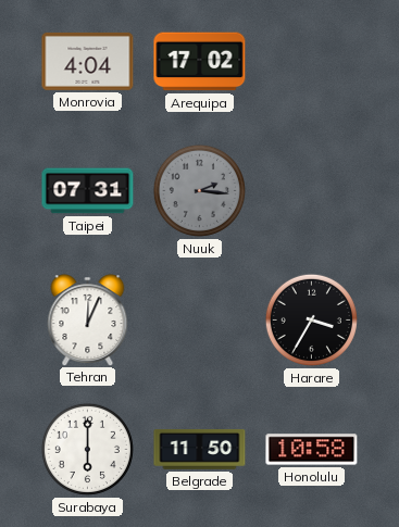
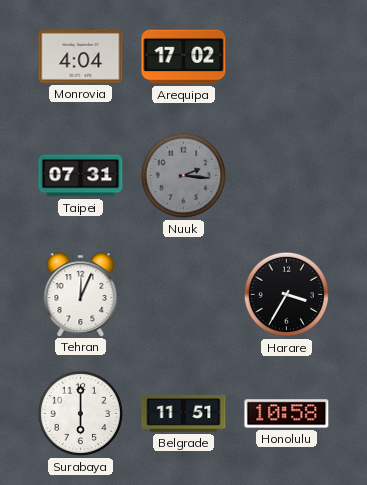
Belgrade: 11:50 -> 11:51 (184, 413)
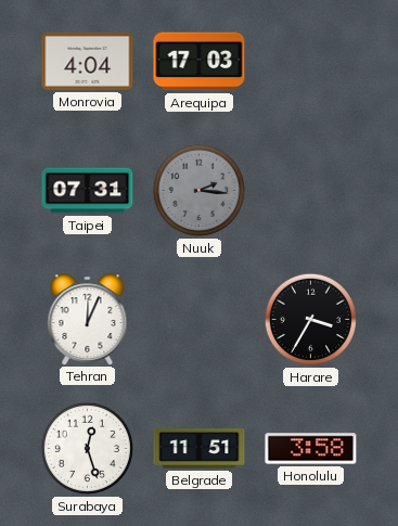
Arequipa: 17:02 -> 17:03 (200, 62)
Surabaya: 6:00 -> 12:27 (87, 448)
Honolulu: 10:58 -> 3:58 (311, 449)
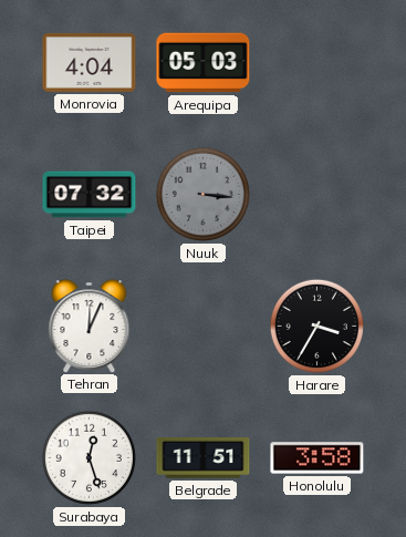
Arequipa: 17:03 -> 05:03 (204, 63)
Taipei: 07:31 -> 07:32 (90, 195)
Nuuk: 2:16 -> 3:16 (202, 194)
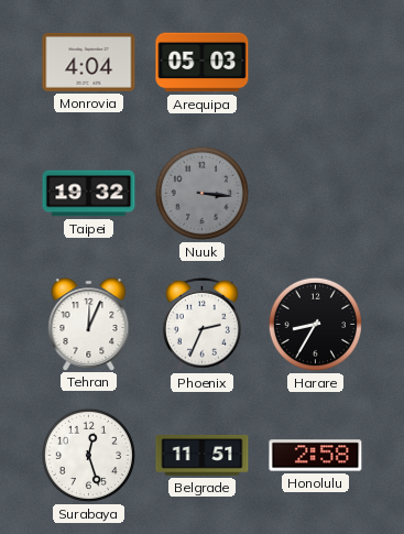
Taipei: 07:32 -> 19:32 (89, 194)
Phoenix: none -> 2:34 (201, 324)
Harare: 3:35 -> 8:35 (315, 324)
Honolulu: 3:58 -> 2:58 (316, 456)
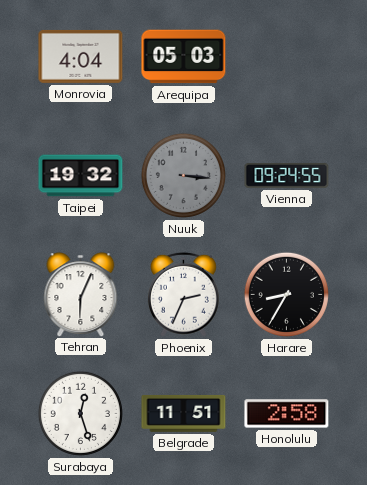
Vienna: none -> 09:24 (287, 176)
Tehran: 12:04 -> 6:04 (81, 294)
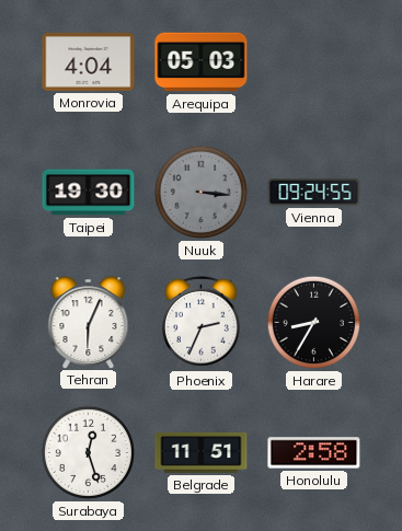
Taipei: 19:32 -> 19:30 (89, 193)
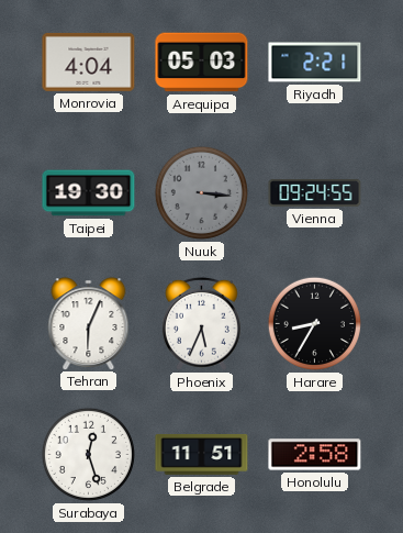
Riyadh: none -> 2:21 (315, 63)
Phoenix: 2:34 -> 5:34 (201, 323)
